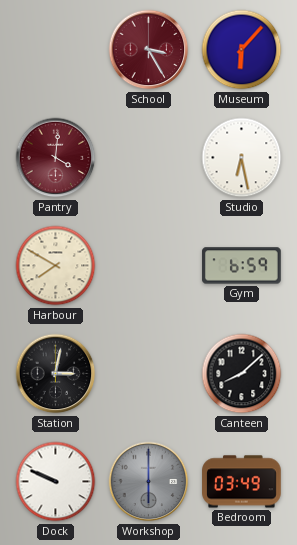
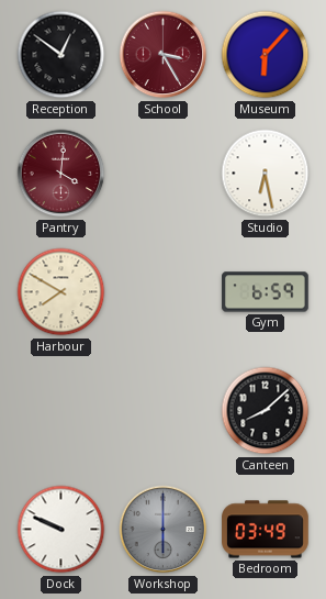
Reception: none -> 12:51 (61, 55)
Station: 3:02 -> none (56, 374)
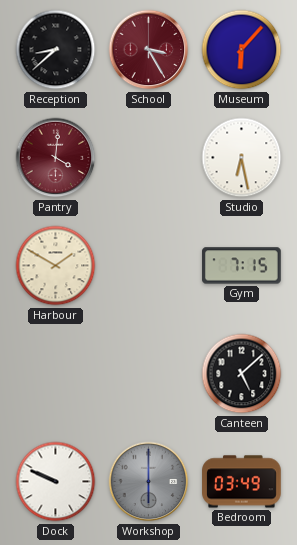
Reception: 12:51 -> 8:38 (56, 50)
Harbour: 7:50 -> 1:50 (56, 266)
Gym: 6:59 -> 7:15 (242, 266)
Canteen: 8:08 -> 5:08 (242, 374)
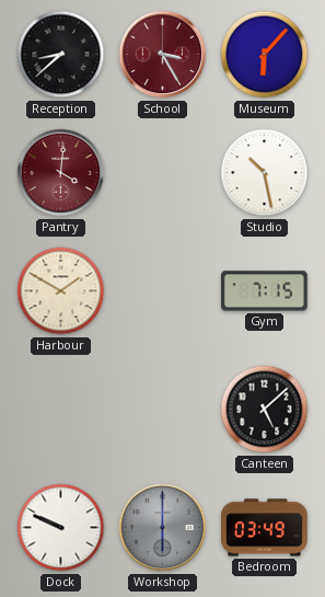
Studio: 6:28 -> 10:28 (265, 173)
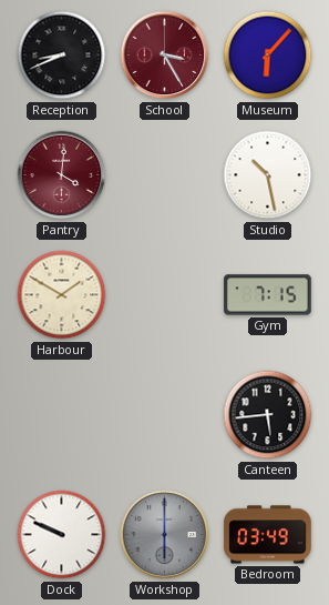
Reception: 8:38 -> 8:41 (62, 56)
Canteen: 5:08 -> 5:44 (268, 415)
